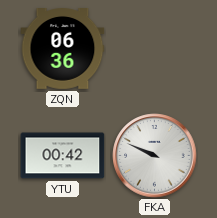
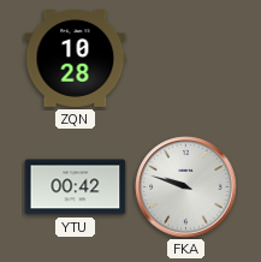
ZQN: 06:36 -> 10:28 (76, 59)
FKA: 9:49 -> 9:48 (186, 187)
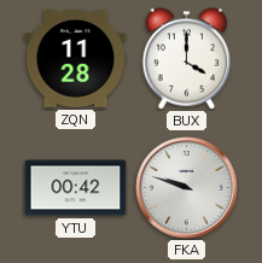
ZQN: 10:28 -> 11:28 (76, 59)
BUX: none -> 4:00 (187, 59)
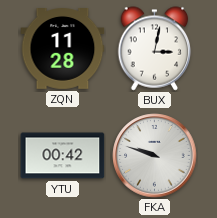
BUX: 4:00 -> 3:02 (155, 49)
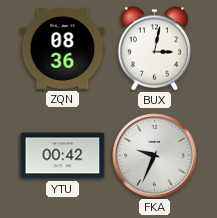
ZQN: 11:28 -> 08:36 (63, 49)
FKA: 9:48 -> 9:34 (155, 156)
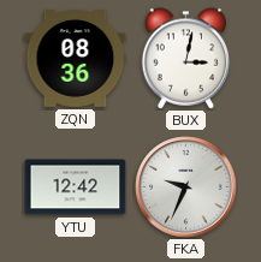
YTU: 00:42 -> 12:42 (76, 187)
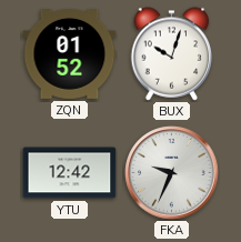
ZQN: 08:36 -> 01:52 (70, 54)
BUX: 3:02 -> 10:03 (172, 54)
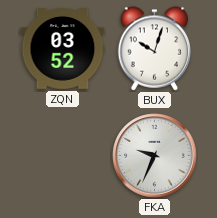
ZQN: 01:52 -> 03:52 (63, 49)
YTU: 12:42 -> none (70, 173)
